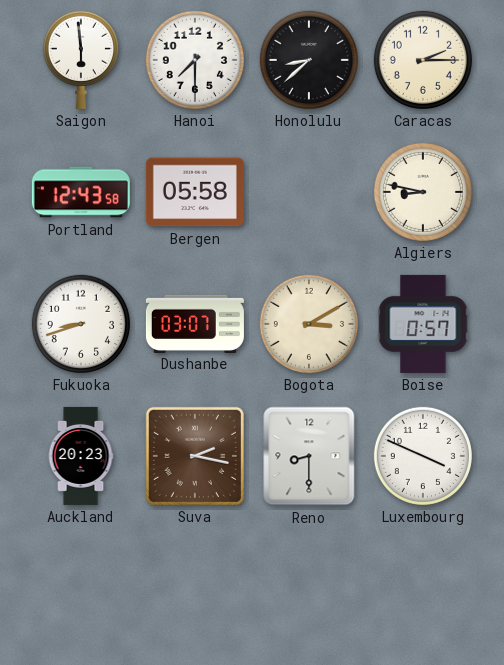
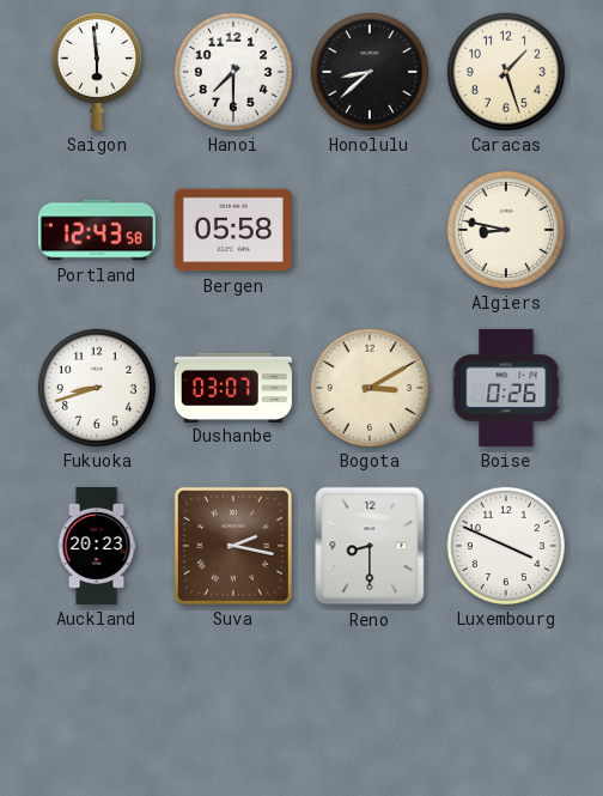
Caracas: 2:15 -> 1:27 (506, 72)
Boise: 0:57 -> 0:26 (506, 388)
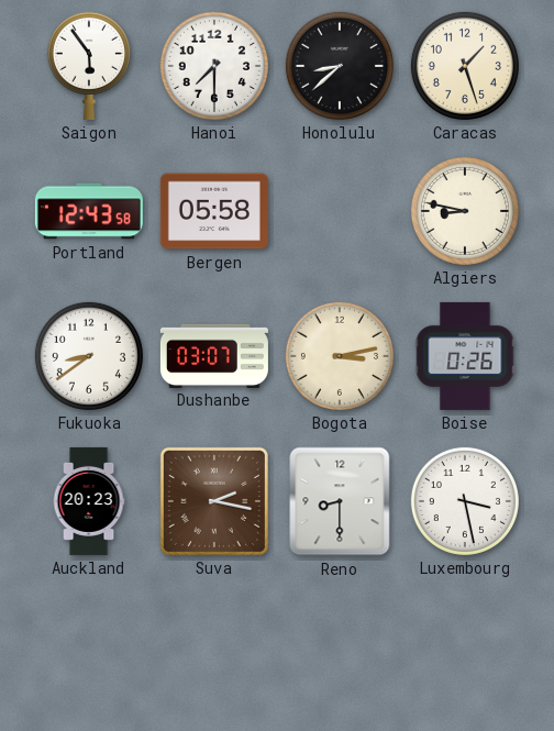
Saigon: 5:59 -> 5:54 (89, 66)
Fukuoka: 8:42 -> 8:39 (89, 356)
Bogota: 3:10 -> 3:13 (340, 356)
Luxembourg: 3:49 -> 3:28 (465, 501)
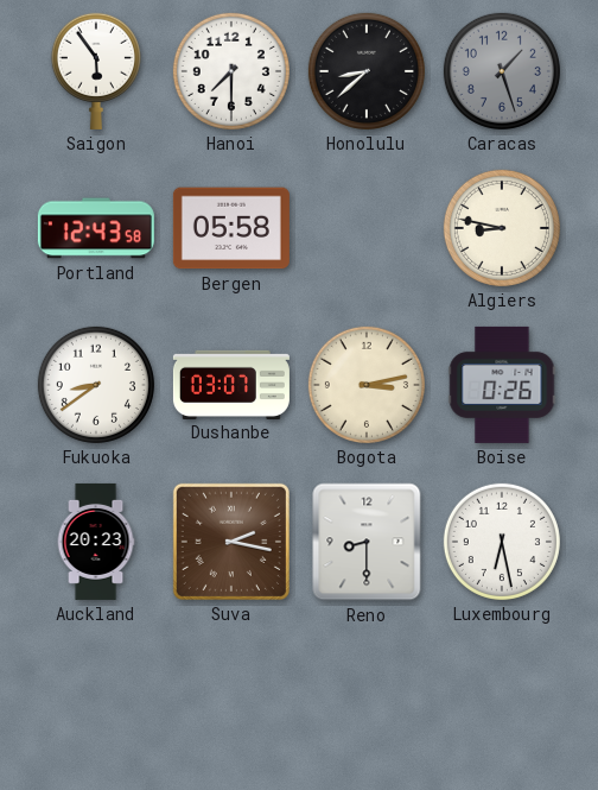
Caracas dial: cream -> grey (502, 71)
Luxembourg: 3:28 -> 6:28 (502, 542)
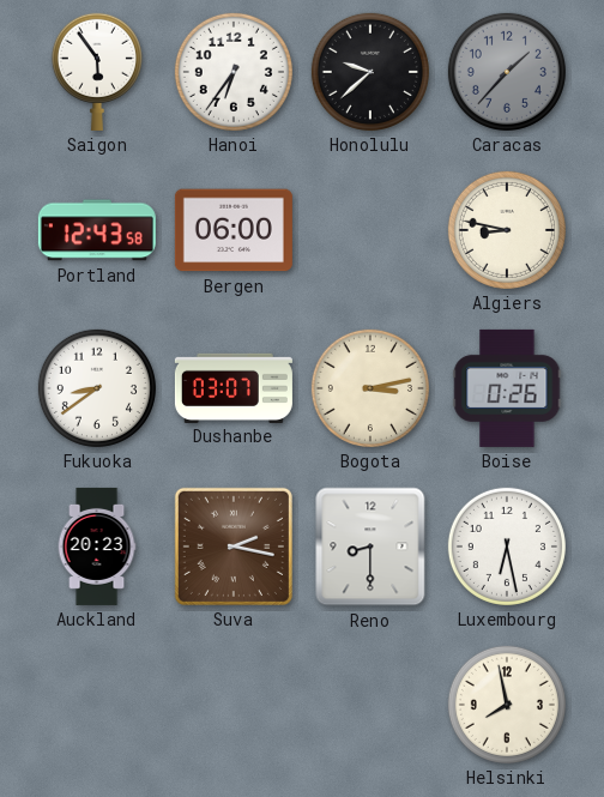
Hanoi: 7:30 -> 6:36 (234, 72)
Honolulu: 8:38 -> 9:38 (370, 72)
Caracas: 1:27 -> 1:37 (507, 72)
Bergen: 05:58 -> 06:00 (234, 230)
Helsinki: none -> 7:58 (507, 705)
